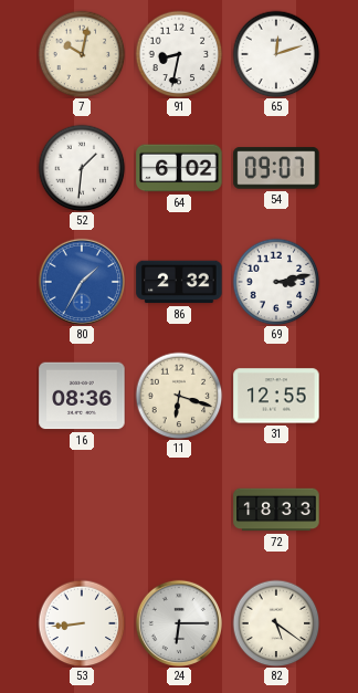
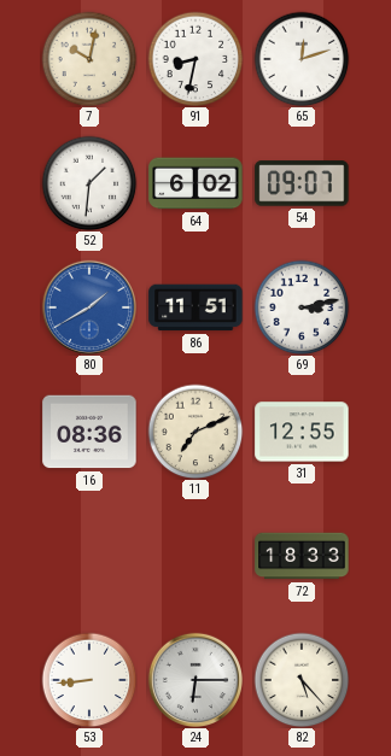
80: 1:35 -> 1:40 (88, 306)
86: 2:32 -> 11:51 (195, 307)
11: 6:18 -> 7:11 (195, 432)
82: 5:21 -> 5:23 (302, 680)
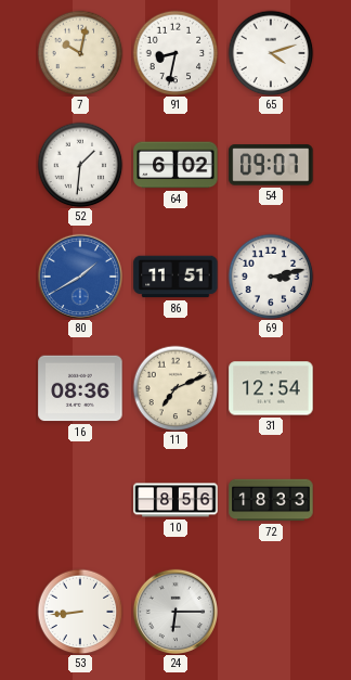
65: 12:12 -> 4:12 (271, 53)
31: 12:55 -> 12:54 (271, 388)
10: none -> 8:56 (175, 500)
82: 5:23 -> none (302, 680)
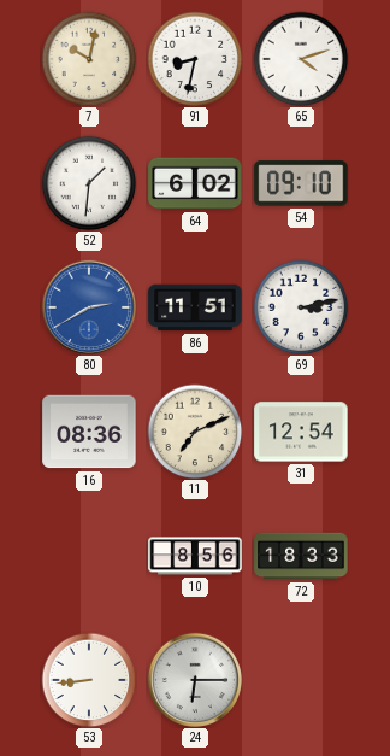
54: 09:07 -> 09:10 (301, 183)
80: 1:40 -> 2:40 (88, 306)
